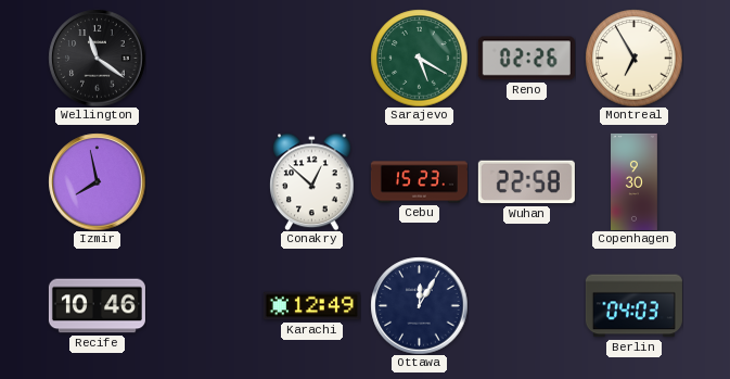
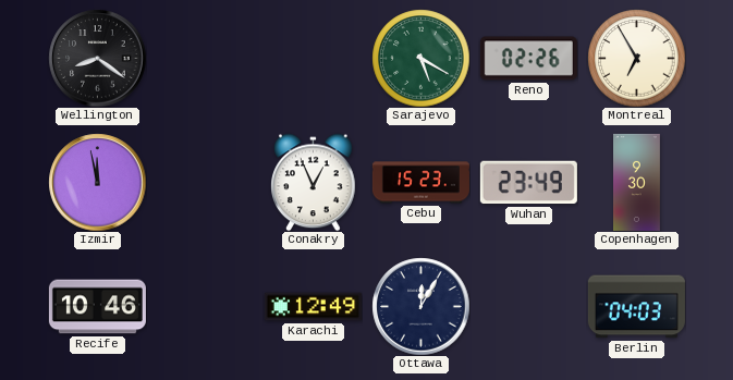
Wellington: 11:21 -> 8:21 (97, 58)
Izmir: 7:58 -> 11:58 (97, 182)
Conakry: 12:52 -> 12:56 (314, 182)
Wuhan: 22:58 -> 23:49 (528, 183)
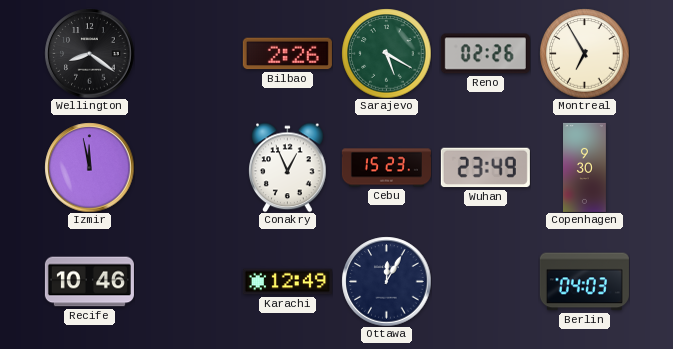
Bilbao: none -> 2:26 (287, 54)
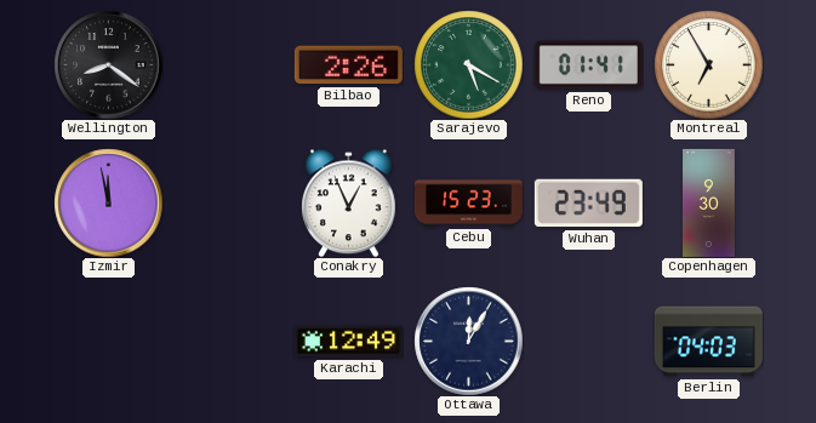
Reno: 02:26 -> 01:41 (588, 65)
Recife: 10:46 -> none (89, 282)
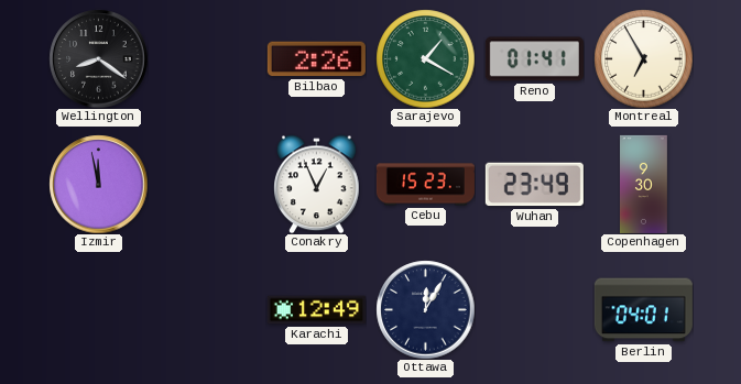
Sarajevo: 5:20 -> 1:20 (425, 58)
Berlin: 04:03 -> 04:01 (643, 310)
